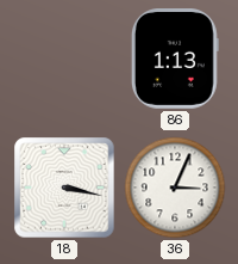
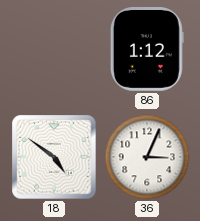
86: 1:13 -> 1:12 (147, 50)
18: 3:17 -> 4:51 (54, 157)
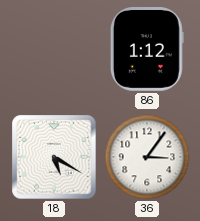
18: 4:51 -> 5:20 (54, 157)
36: 3:04 -> 3:06 (147, 157)
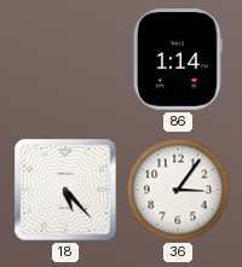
86: 1:12 -> 1:14 (178, 60)
18: 5:20 -> 5:23 (65, 190)
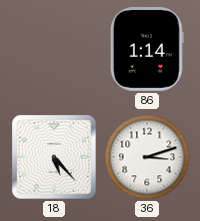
36: 3:06 -> 3:12 (147, 157)
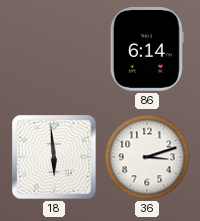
86: 1:14 -> 6:14 (147, 50)
18: 5:23 -> 5:59 (54, 157)
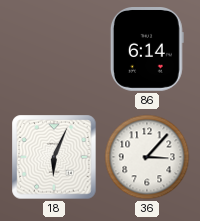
18: 5:59 -> 6:04 (54, 157)
36: 3:12 -> 3:07 (147, 157)
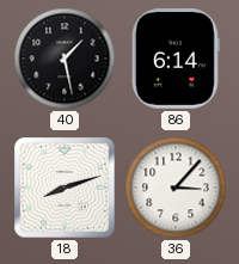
40: none -> 1:28 (65, 59)
18: 6:04 -> 8:12 (65, 188)
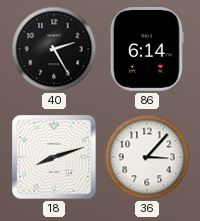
40: 1:28 -> 2:25 (54, 49)
